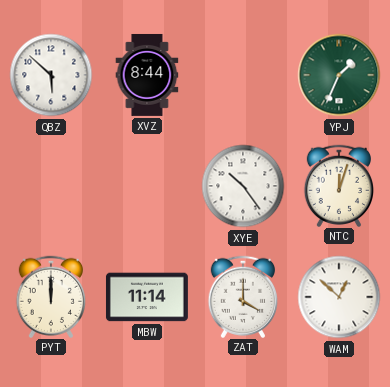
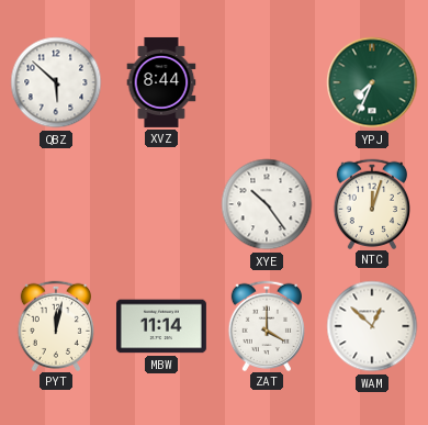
YPJ: 1:34 -> 7:34 (372, 82)
PYT: 12:00 -> 12:02 (55, 325)
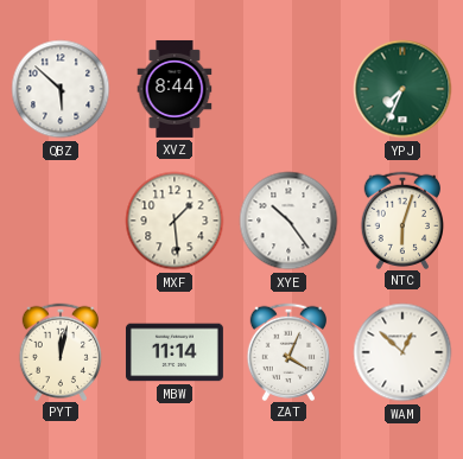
MXF: none -> 1:29 (175, 221)
NTC: 12:03 -> 6:03 (401, 219)
ZAT: 4:00 -> 4:04 (287, 351)
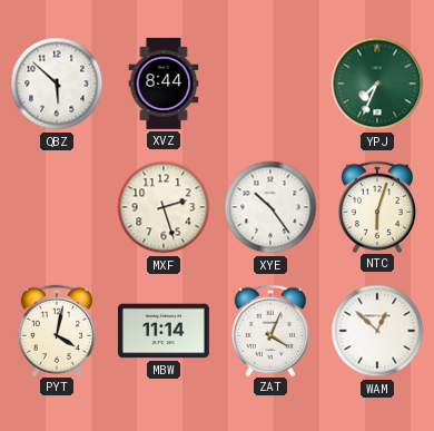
MXF: 1:29 -> 2:27 (164, 207)
PYT: 12:02 -> 4:02 (56, 330)
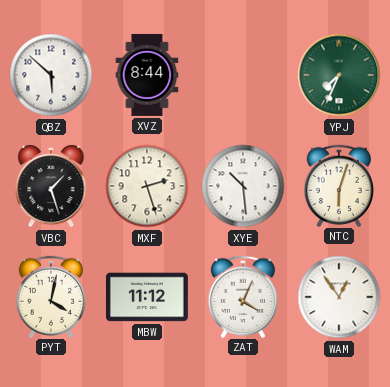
VBC: none -> 1:27 (51, 186)
XYE: 10:24 -> 10:29 (243, 186)
MBW: 11:14 -> 11:12 (147, 297)
WAM: 12:52 -> 12:54 (339, 297)
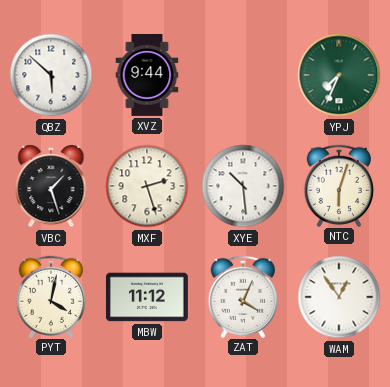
XVZ: 8:44 -> 9:44 (147, 75)
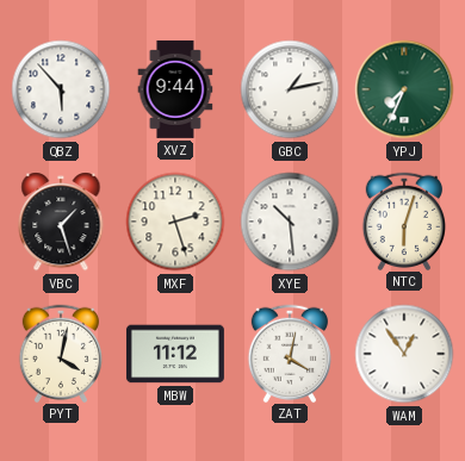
QBZ: 5:52 -> 5:53 (61, 89)
GBC: none -> 1:13 (290, 89)
ZAT: 4:04 -> 4:02 (289, 353)
